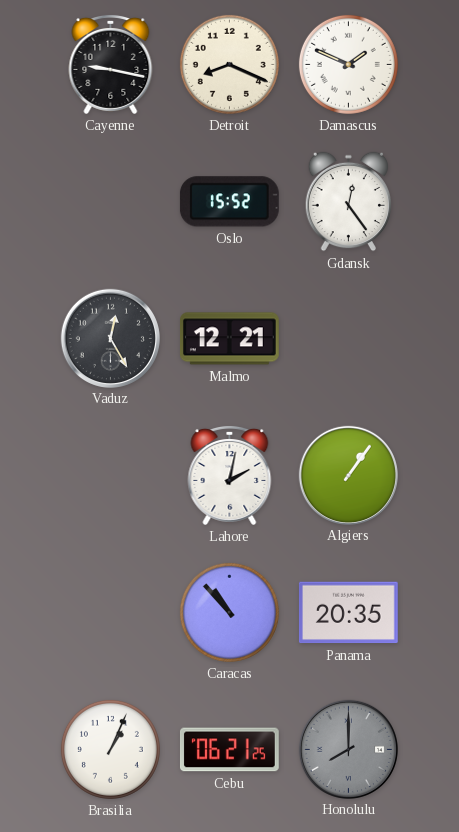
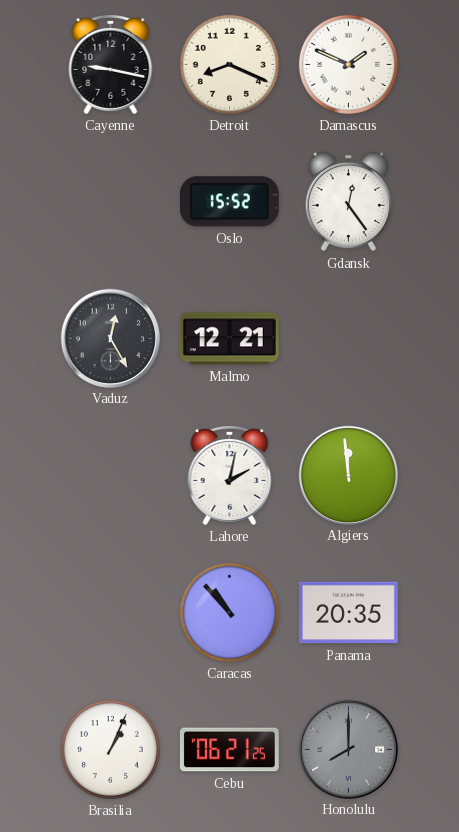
Algiers: 1:06 -> 11:59 (348, 475)
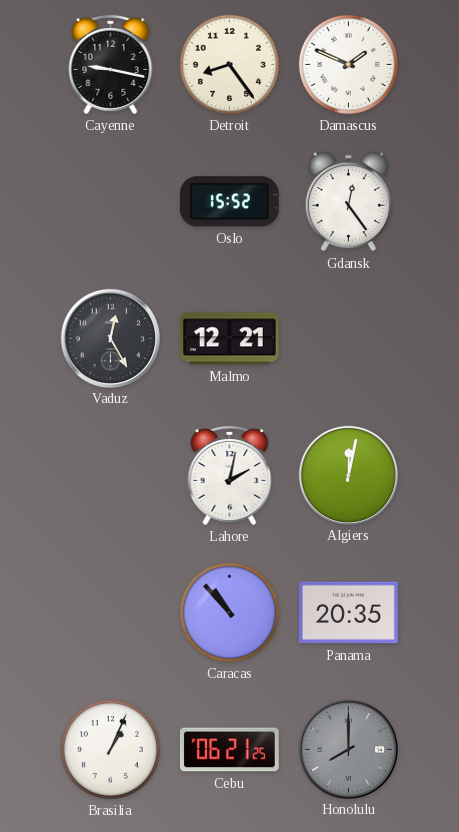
Detroit: 8:19 -> 8:24 (229, 64)
Algiers: 11:59 -> 12:02 (348, 475)
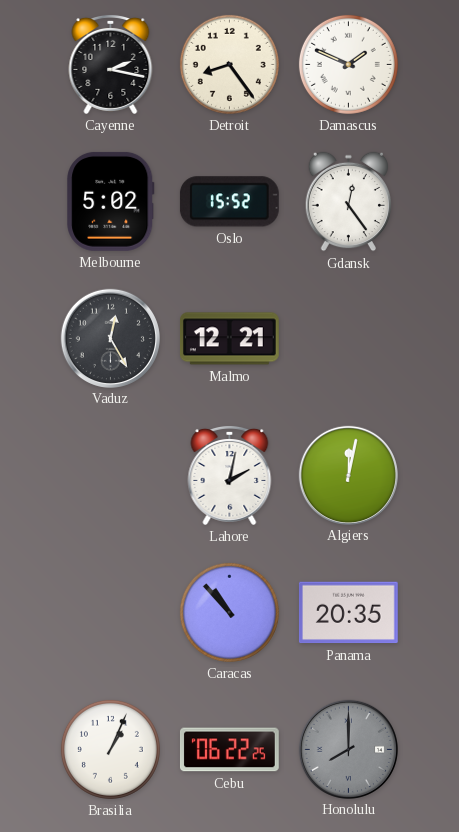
Cayenne: 9:17 -> 2:17 (111, 64)
Melbourne: none -> 5:02 (111, 201)
Cebu: 06:21 -> 06:22 (229, 750)
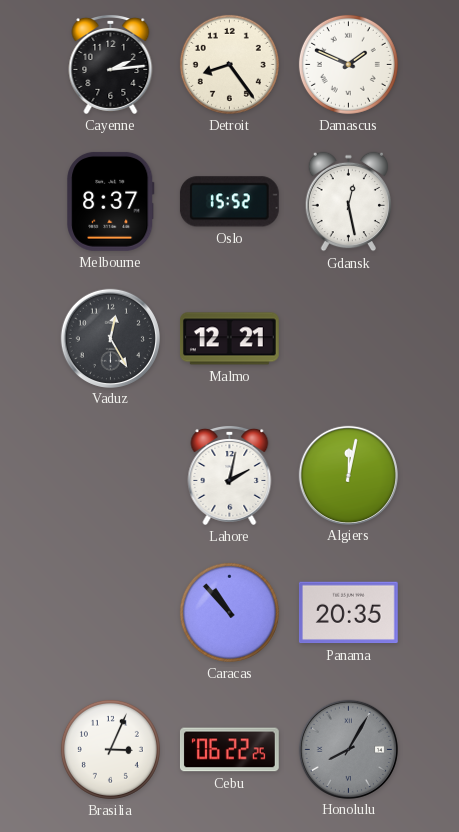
Cayenne: 2:17 -> 2:14 (111, 64)
Melbourne: 5:02 -> 8:37 (111, 201)
Gdansk: 12:24 -> 12:28 (348, 202)
Brasilia: 1:04 -> 3:04 (110, 749)
Honolulu: 8:00 -> 8:05 (348, 749)
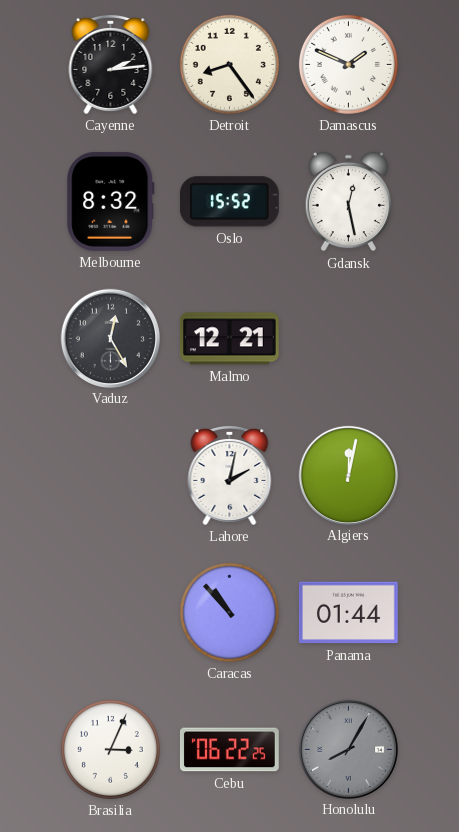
Melbourne: 8:37 -> 8:32 (111, 201)
Panama: 20:35 -> 01:44 (348, 613)
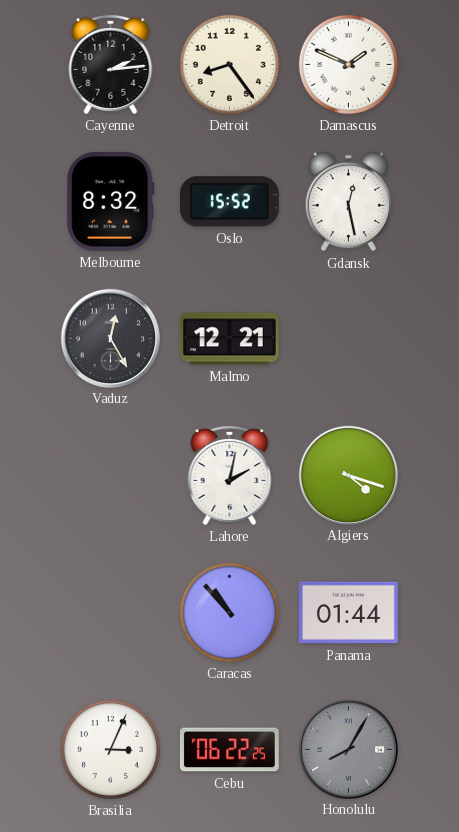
Algiers: 12:02 -> 4:18 (348, 475)
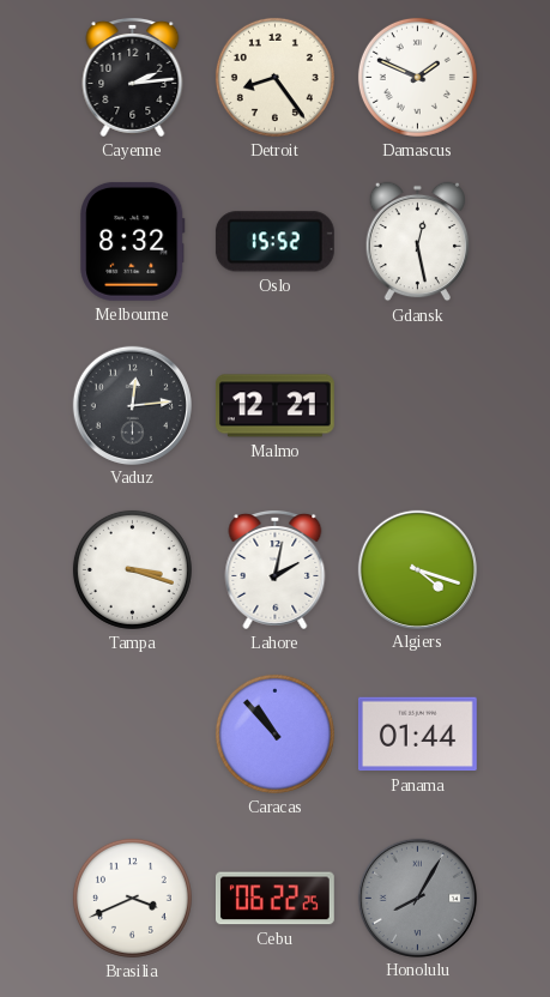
Vaduz: 12:25 -> 12:14 (132, 405)
Tampa: none -> 3:18 (132, 569)
Brasilia: 3:04 -> 3:41 (132, 898)
